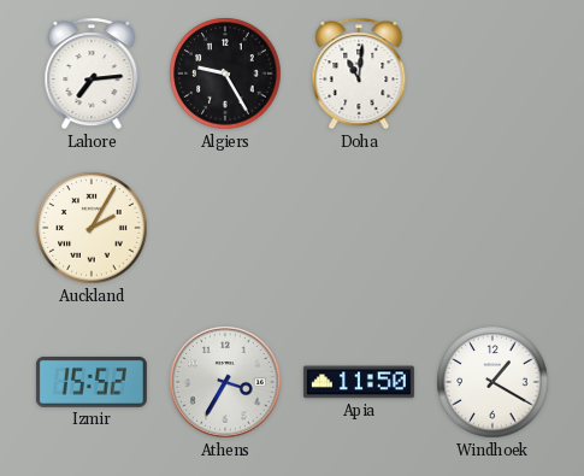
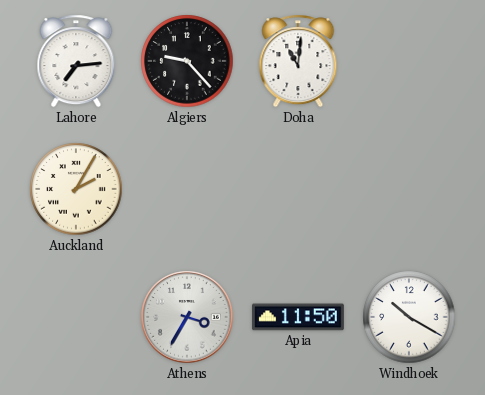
Algiers: 9:25 -> 9:23 (187, 61)
Izmir: 15:52 -> none (92, 382)
Windhoek: 1:20 -> 10:20 (409, 317)
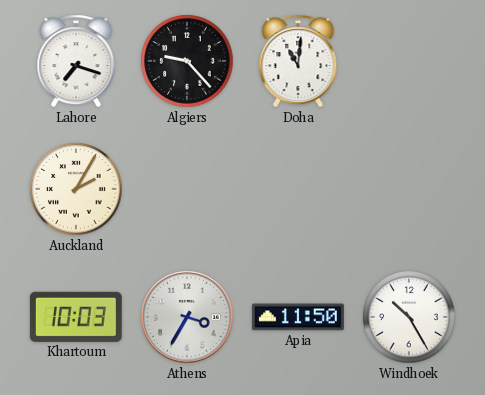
Lahore: 7:14 -> 7:18 (76, 61)
Khartoum: none -> 10:03 (76, 317)
Windhoek: 10:20 -> 10:25 (409, 317)
